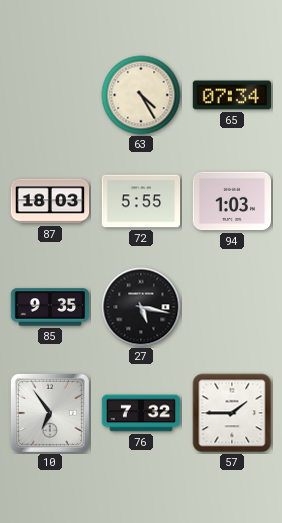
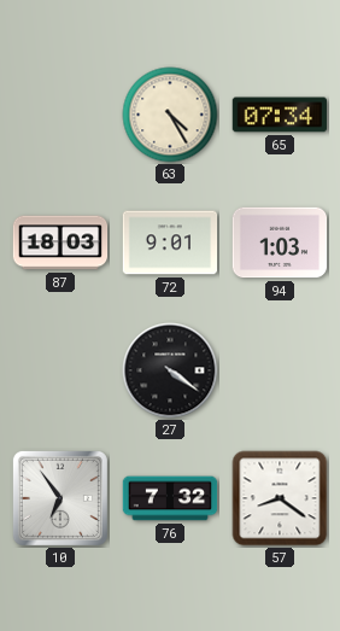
72: 5:55 -> 9:01 (170, 243)
85: 9:35 -> none (50, 307)
27: 5:17 -> 4:21 (170, 370)
57: 1:45 -> 8:21 (280, 498)
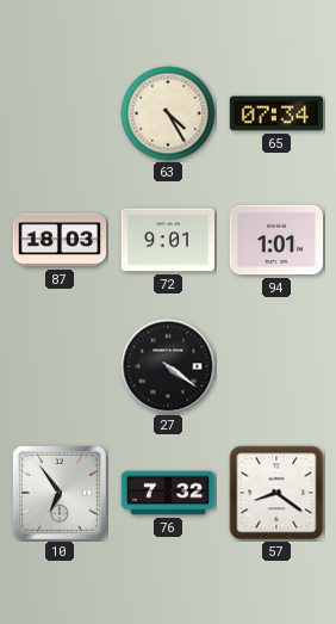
94: 1:03 -> 1:01 (276, 240)
